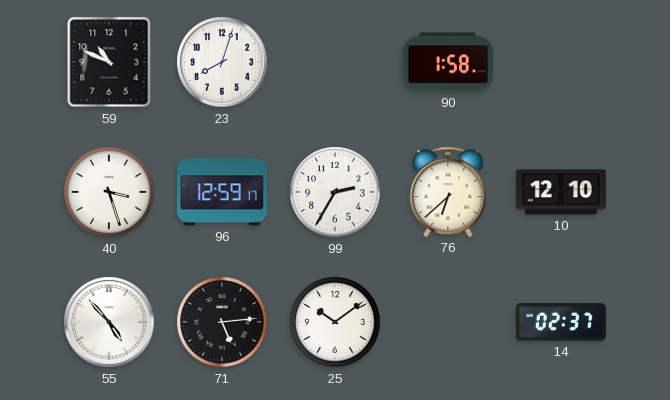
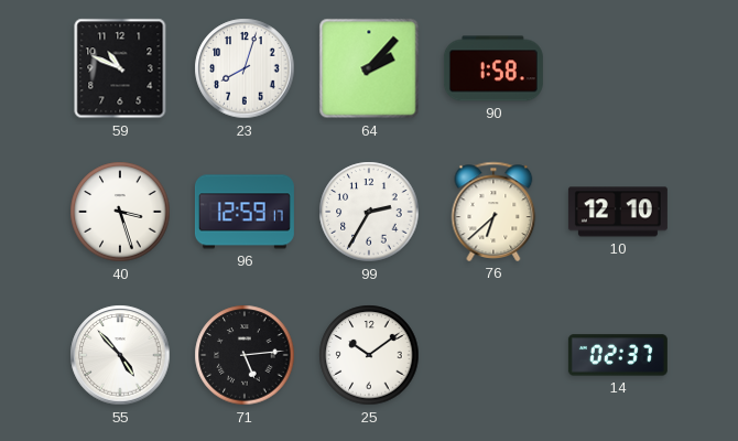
64: none -> 2:07 (369, 68)
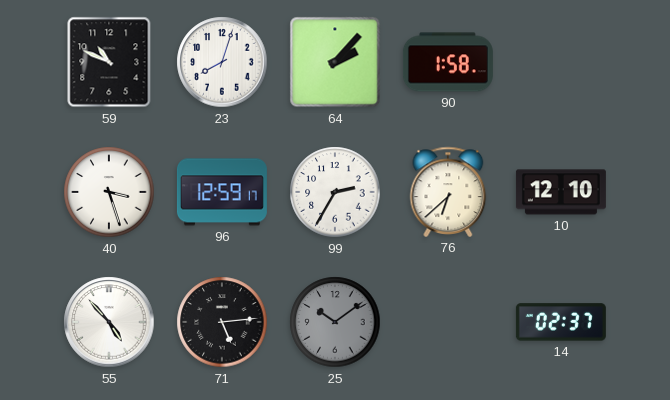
25 dial: white -> grey (335, 322)
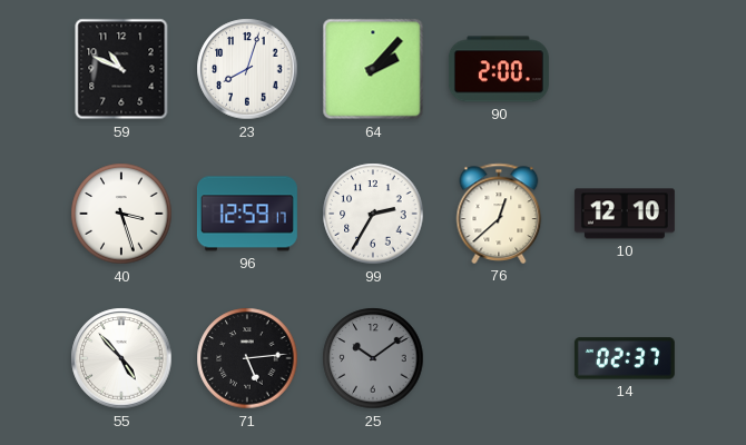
90: 1:58 -> 2:00 (499, 69)
76: 6:38 -> 12:38 (499, 214)
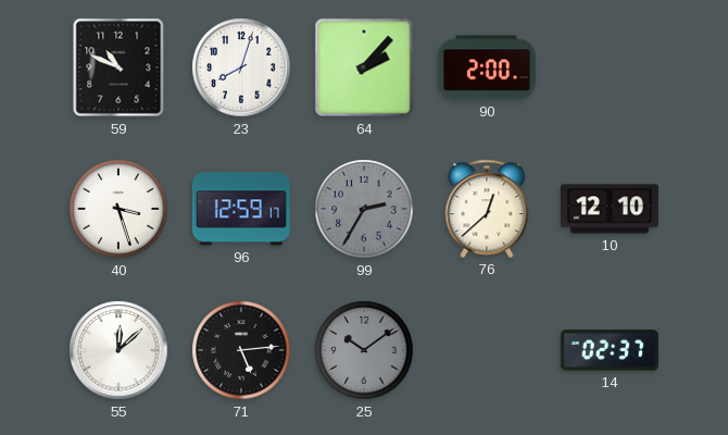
99 dial: white -> grey (364, 209)
55: 4:53 -> 12:08 (118, 350)
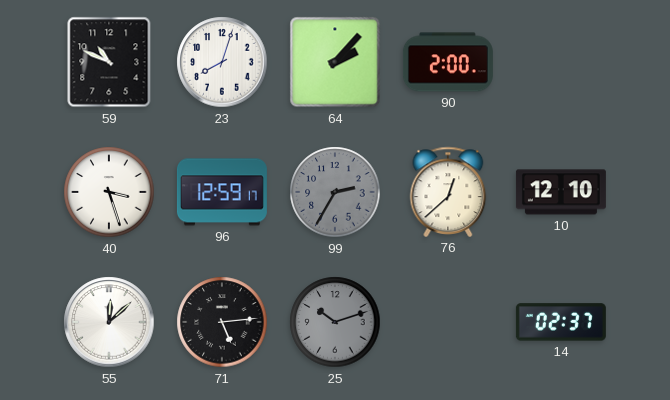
25: 10:09 -> 10:12 (335, 322)
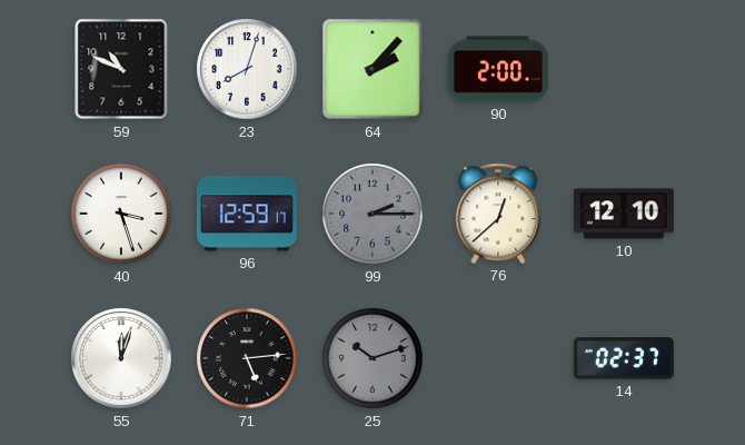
99: 2:35 -> 2:15 (372, 214)
55: 12:08 -> 12:03 (121, 358)
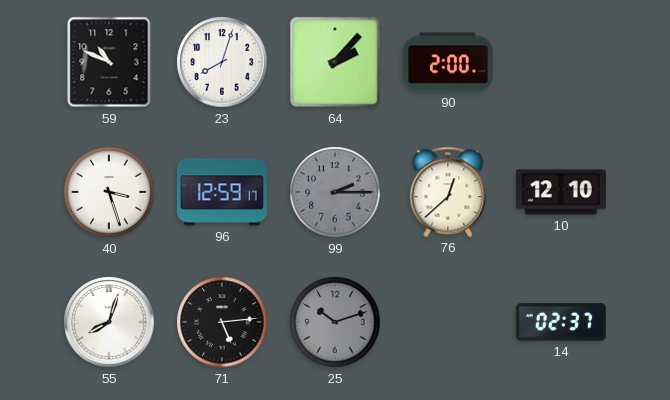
55: 12:03 -> 8:03 (109, 322)
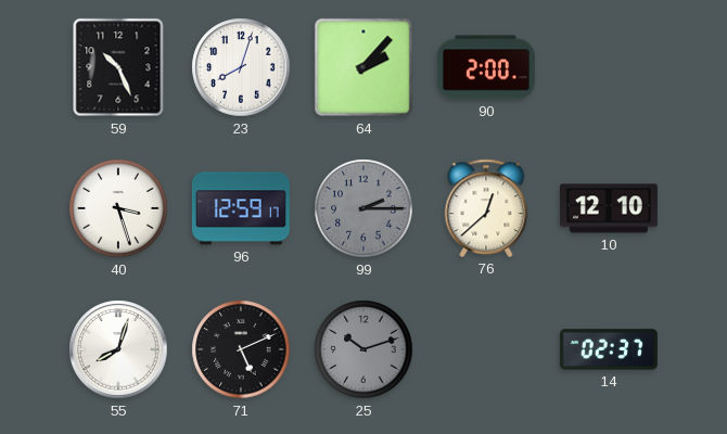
59: 10:49 -> 10:26 (118, 67)
71: 5:14 -> 5:11 (241, 349)
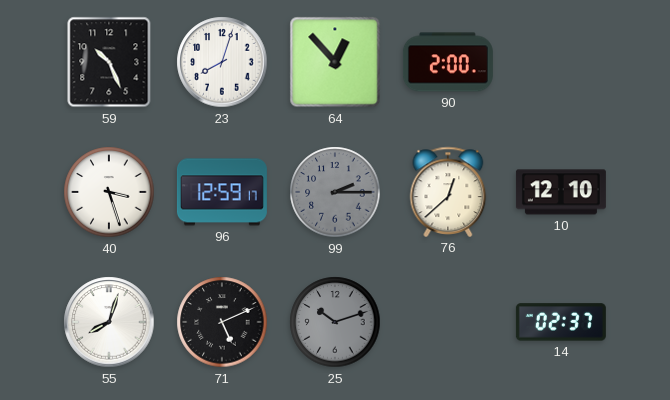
64: 2:07 -> 12:53 (335, 62)
